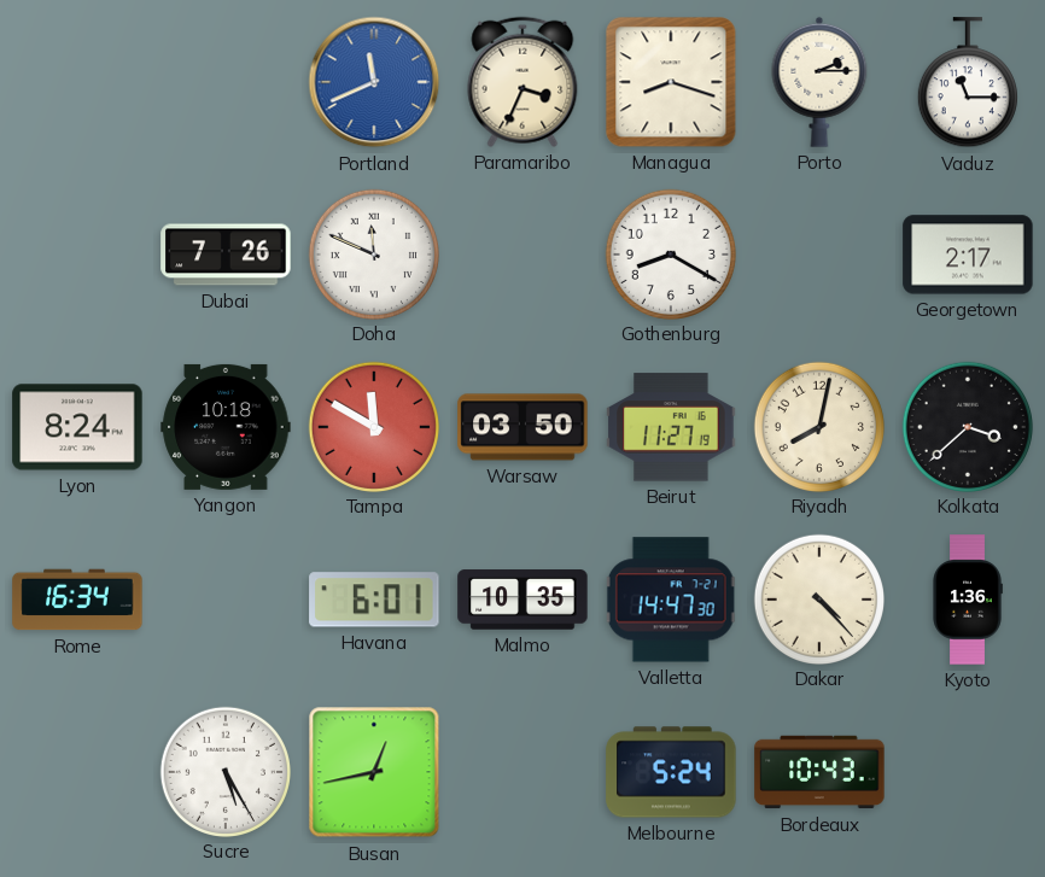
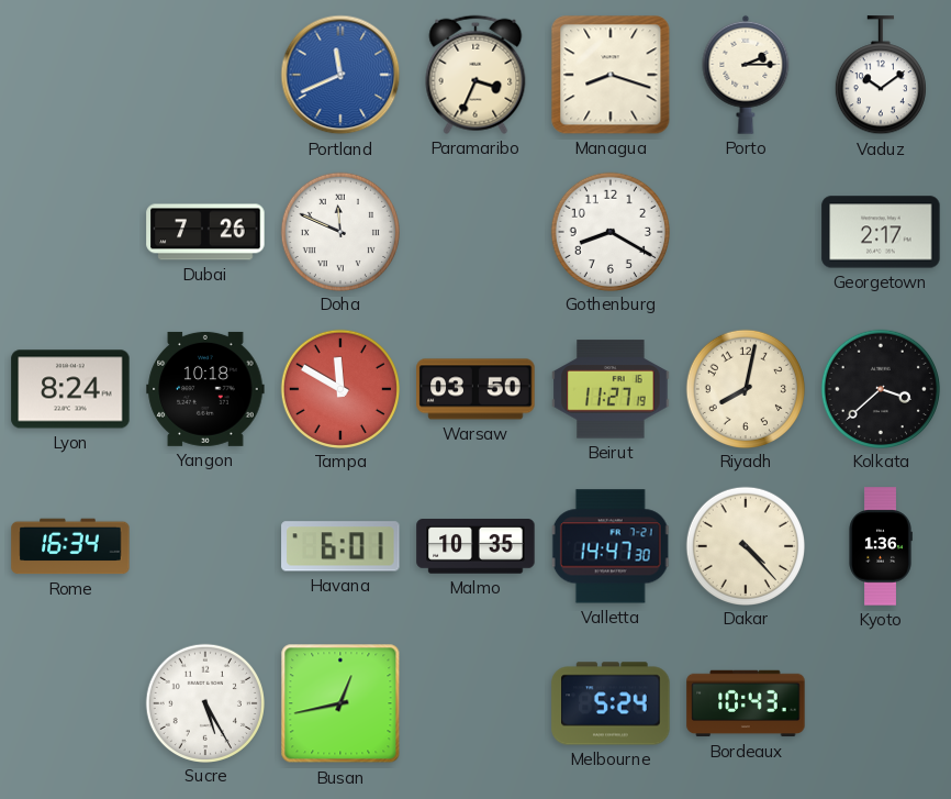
Vaduz: 11:15 -> 10:09 (881, 76)
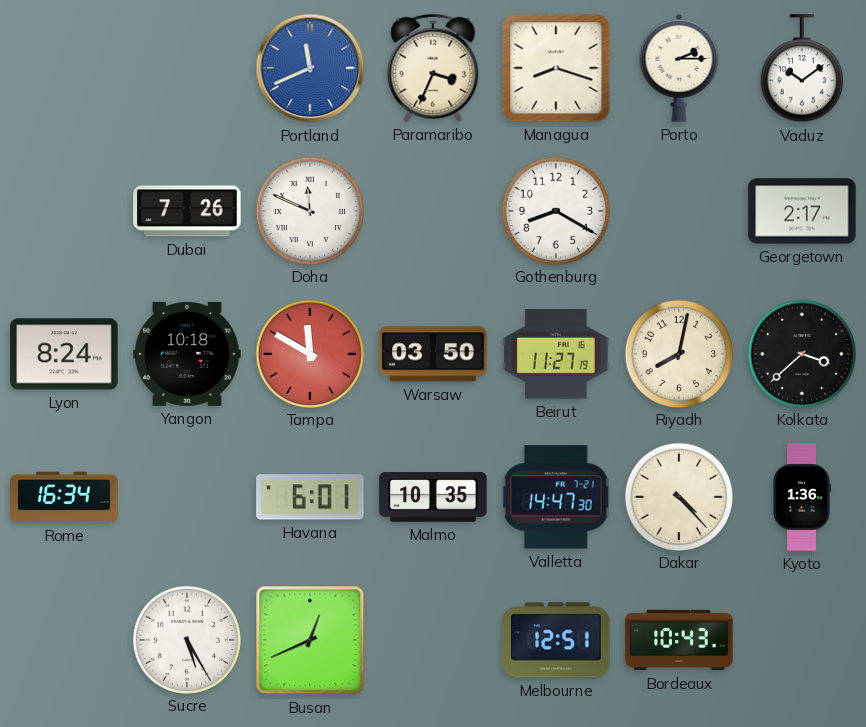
Busan: 12:43 -> 12:41 (310, 640)
Melbourne: 5:24 -> 12:51 (556, 640)
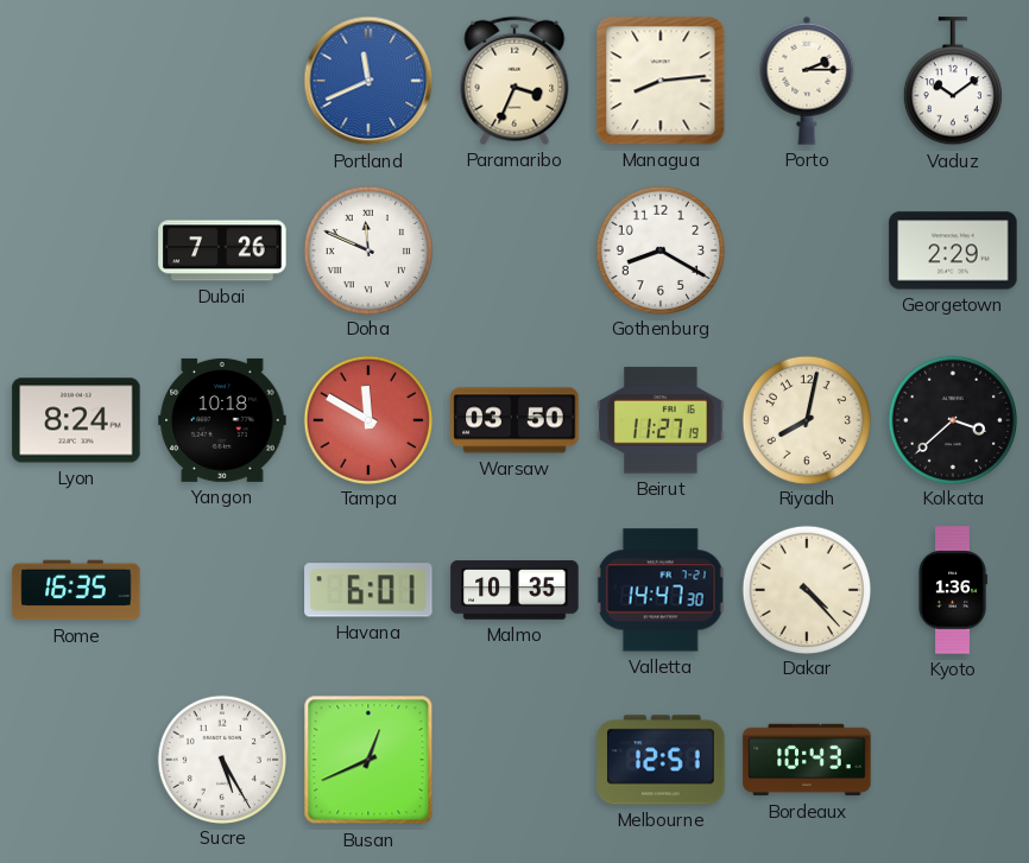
Managua: 8:18 -> 8:14 (661, 81)
Georgetown: 2:17 -> 2:29 (953, 250)
Rome: 16:34 -> 16:35 (76, 590)
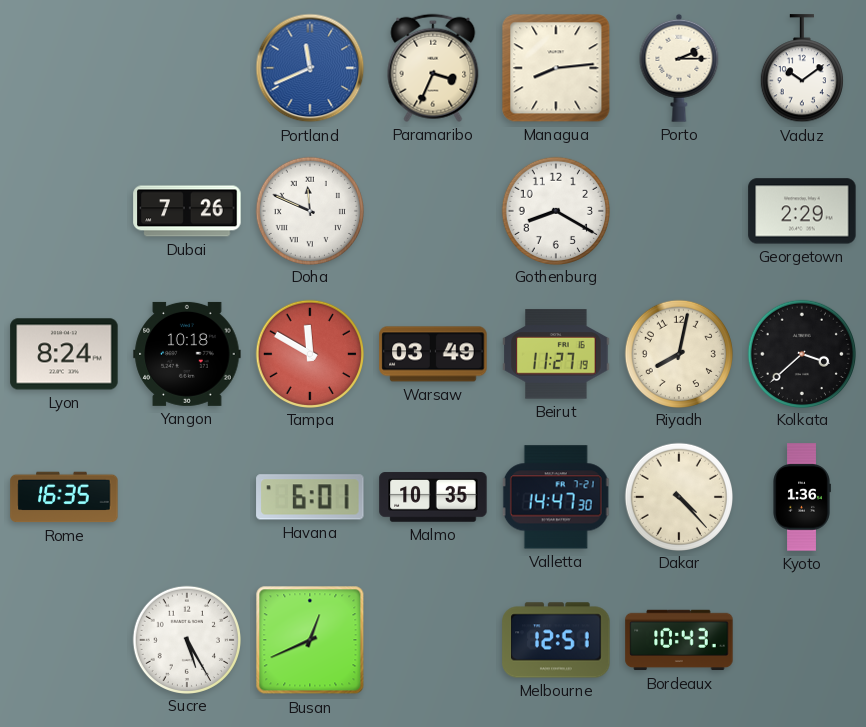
Warsaw: 03:50 -> 03:49 (433, 354)
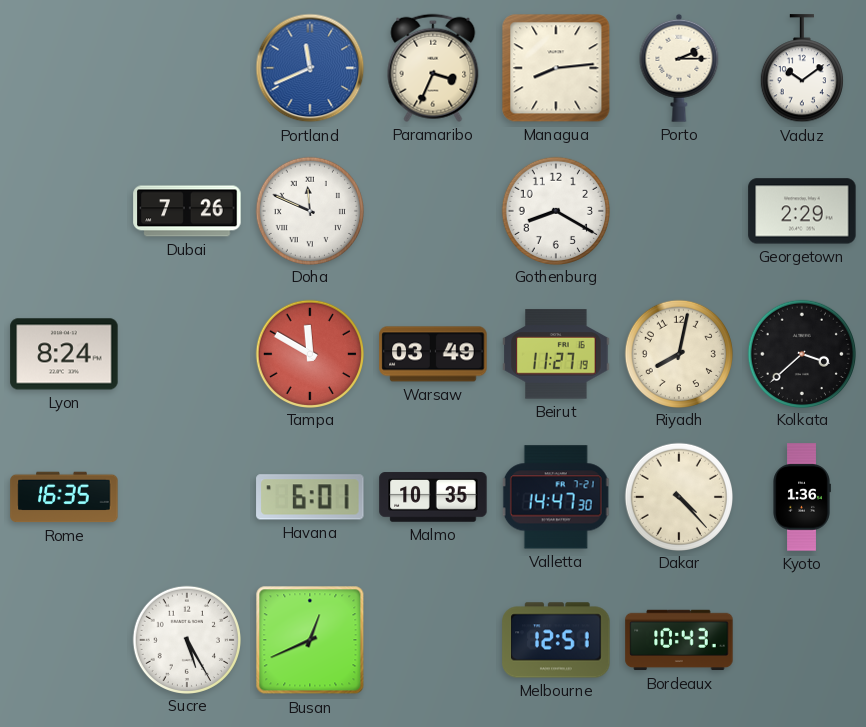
Yangon: 10:18 -> none (187, 354)
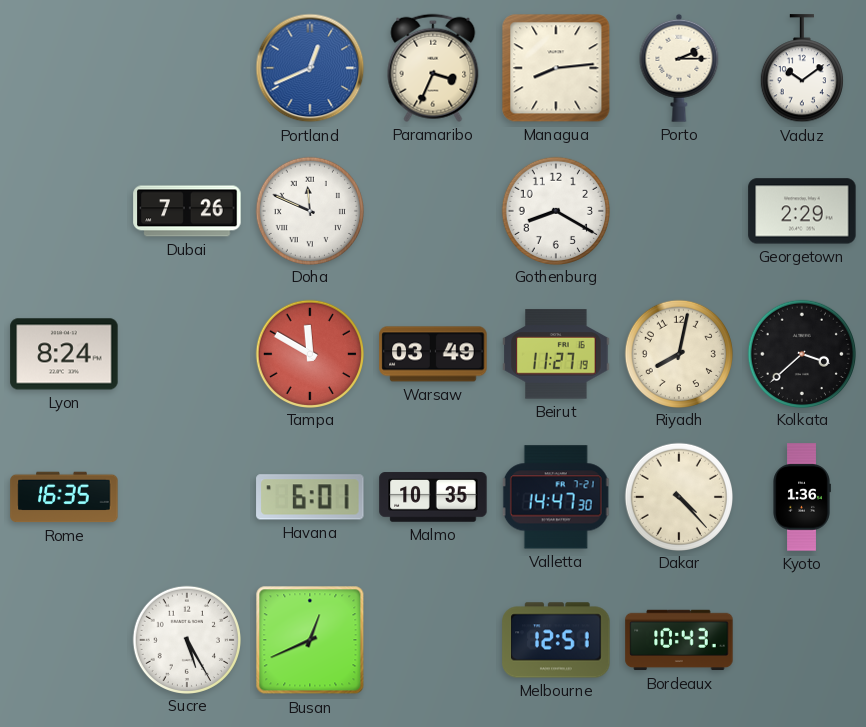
Portland: 11:41 -> 12:41 (310, 68)
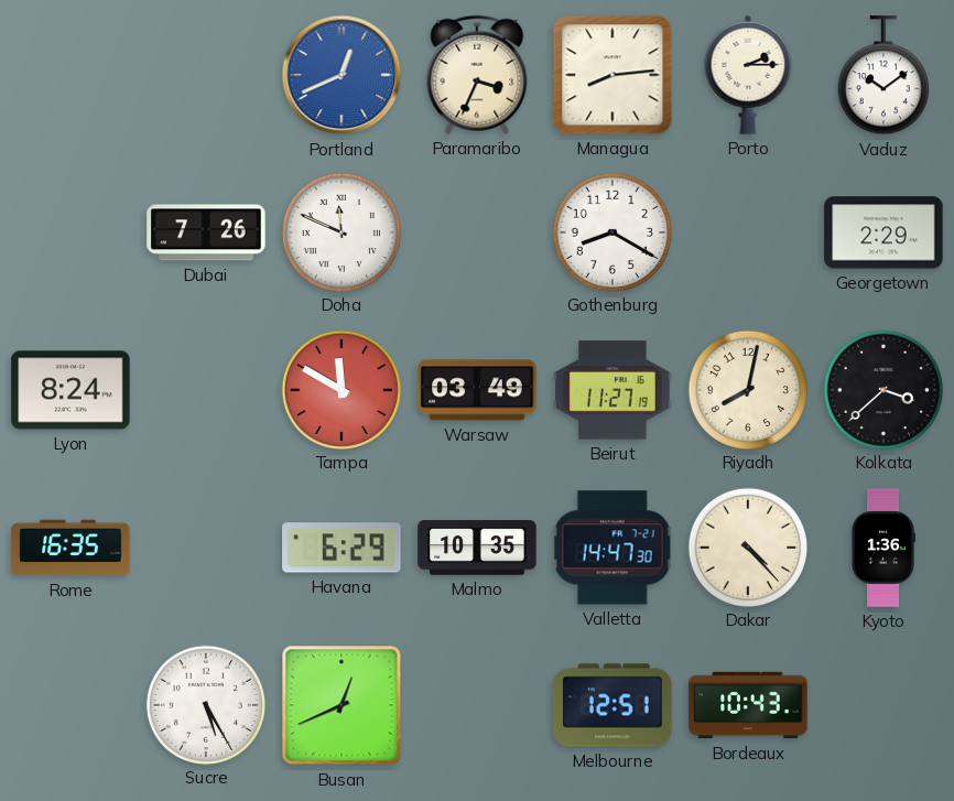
Havana: 6:01 -> 6:29 (342, 548)
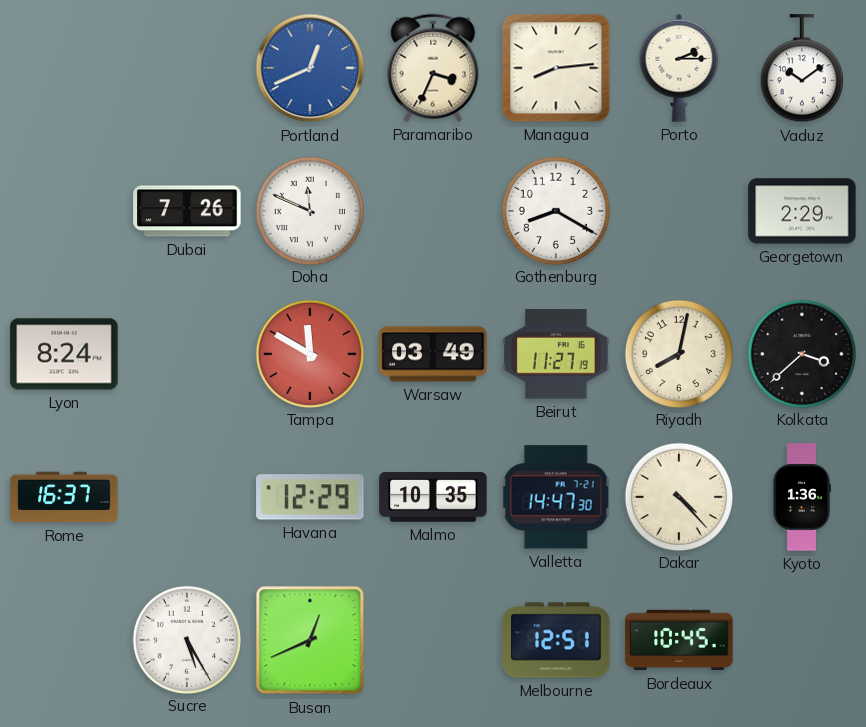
Rome: 16:35 -> 16:37 (64, 497)
Havana: 6:29 -> 12:29 (310, 497)
Bordeaux: 10:43 -> 10:45 (679, 640)
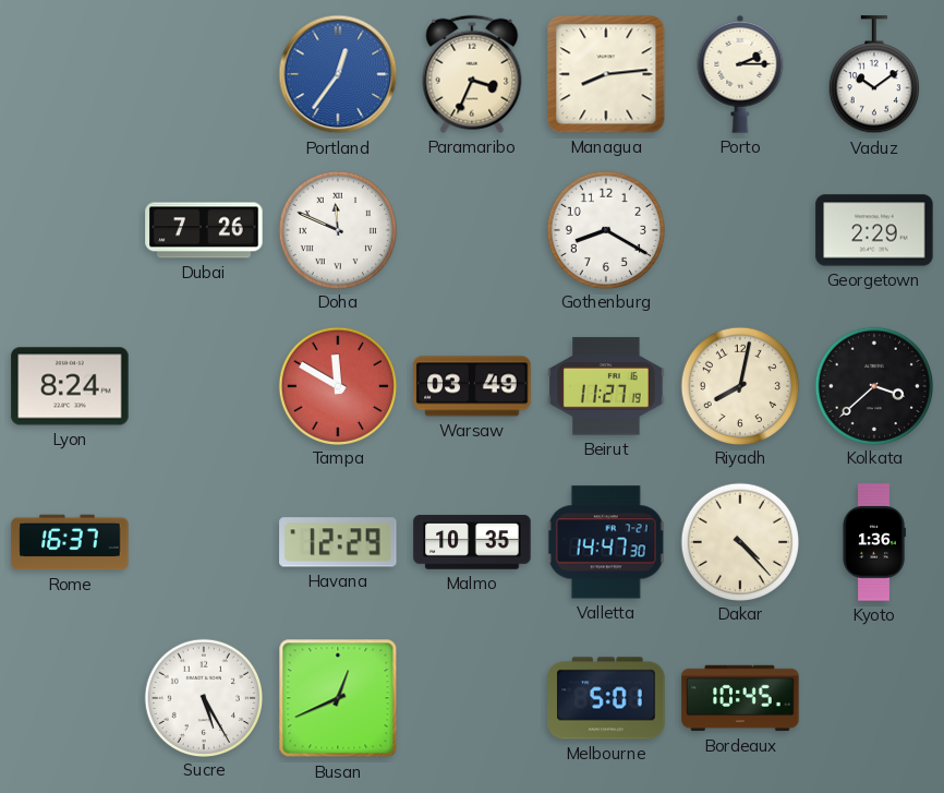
Portland: 12:41 -> 12:36 (338, 74)
Melbourne: 12:51 -> 5:01 (606, 698)
